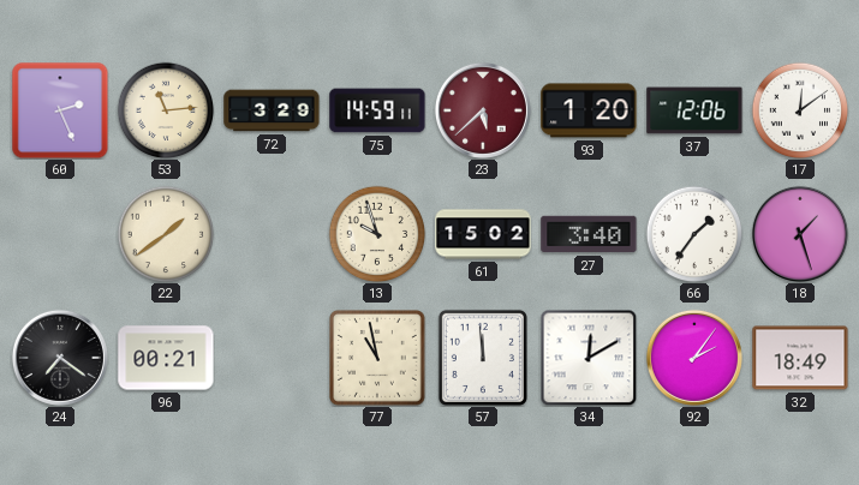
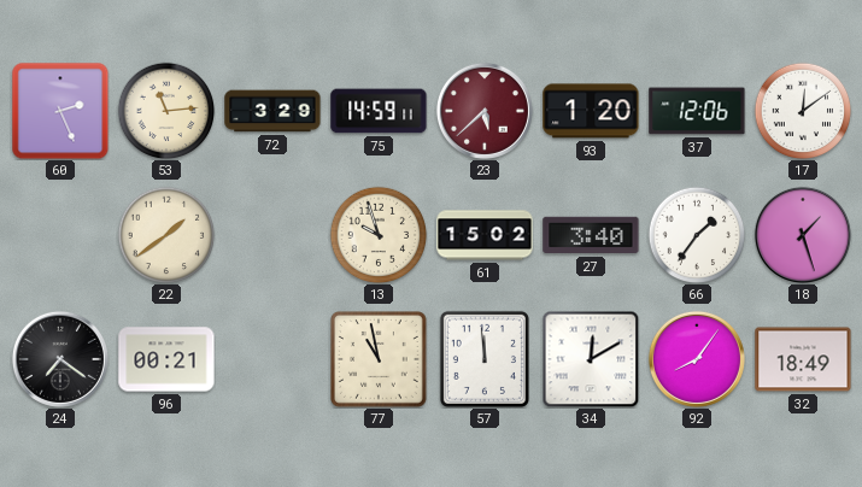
92: 2:06 -> 8:06 (697, 359)
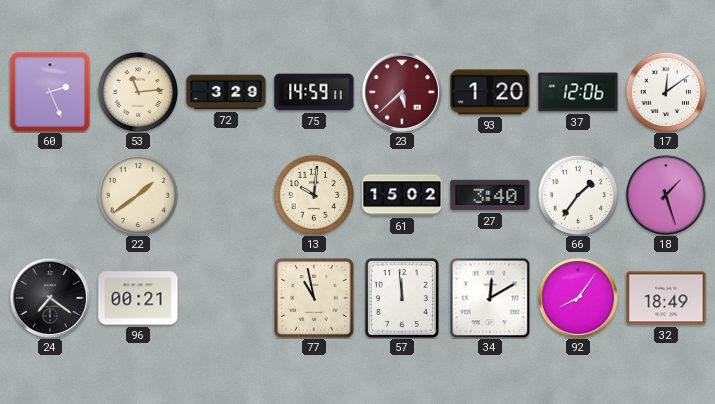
13: 9:57 -> 10:01 (314, 195)
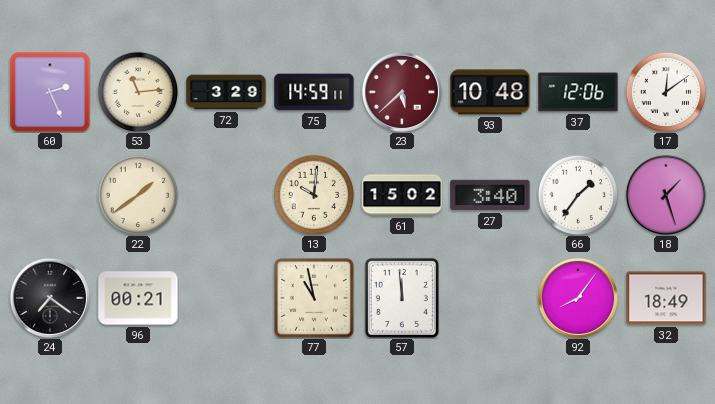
93: 1:20 -> 10:48 (490, 92)
34: 12:10 -> none (490, 298)
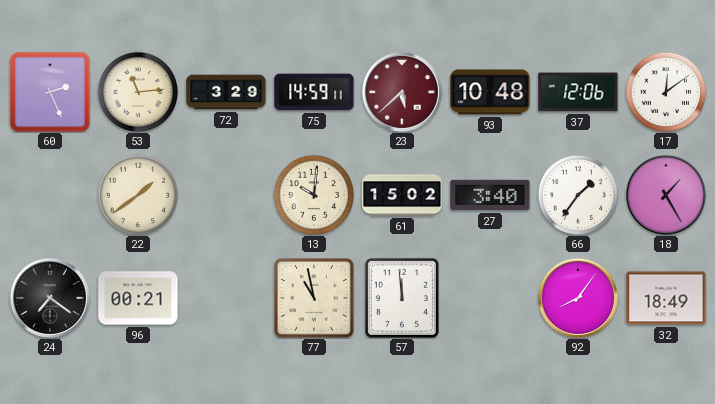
18: 1:27 -> 1:25 (666, 195)
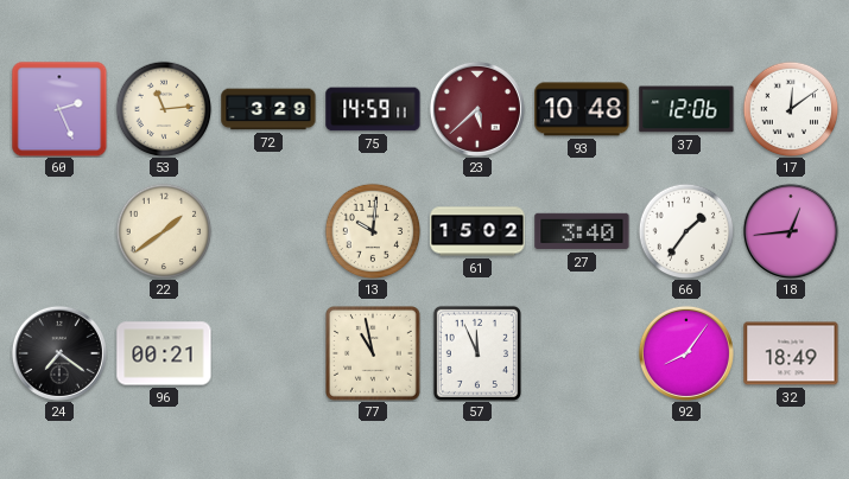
18: 1:25 -> 12:44 (791, 231)
57: 11:59 -> 11:56 (477, 353)
